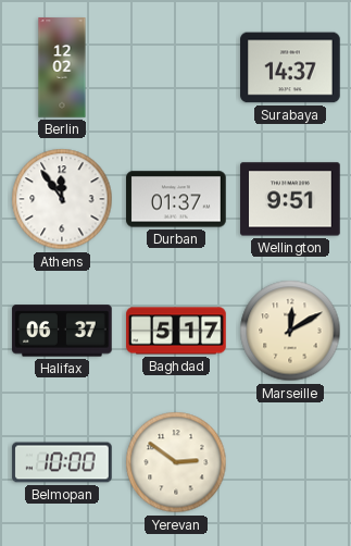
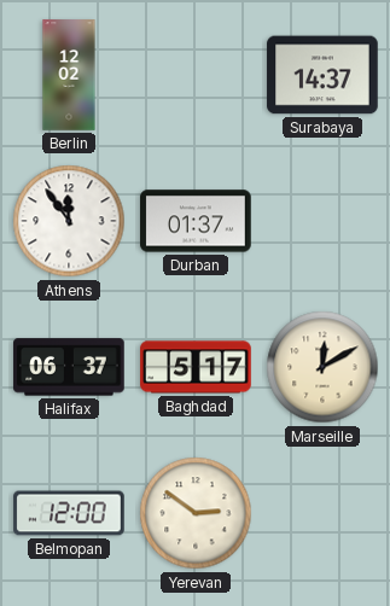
Wellington: 9:51 -> none (290, 199)
Belmopan: 10:00 -> 12:00 (69, 513)
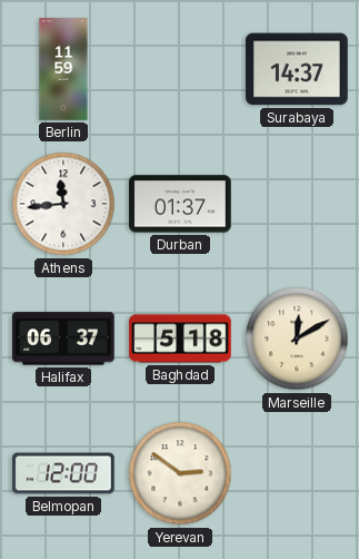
Berlin: 12:02 -> 11:59 (63, 69)
Athens: 11:54 -> 11:44 (63, 204)
Baghdad: 5:17 -> 5:18 (180, 339)
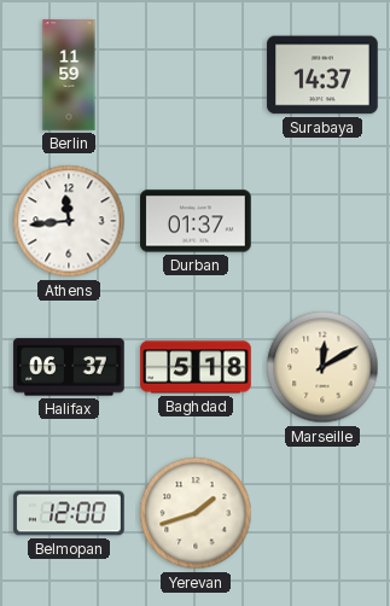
Yerevan: 2:51 -> 1:42 (196, 513)
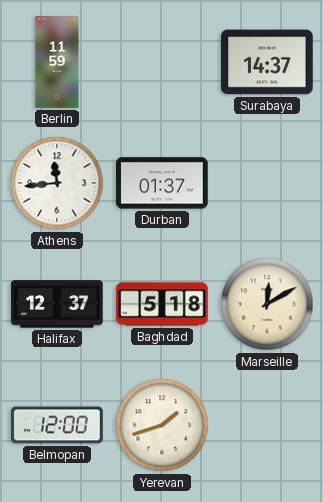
Halifax: 06:37 -> 12:37 (57, 304)
